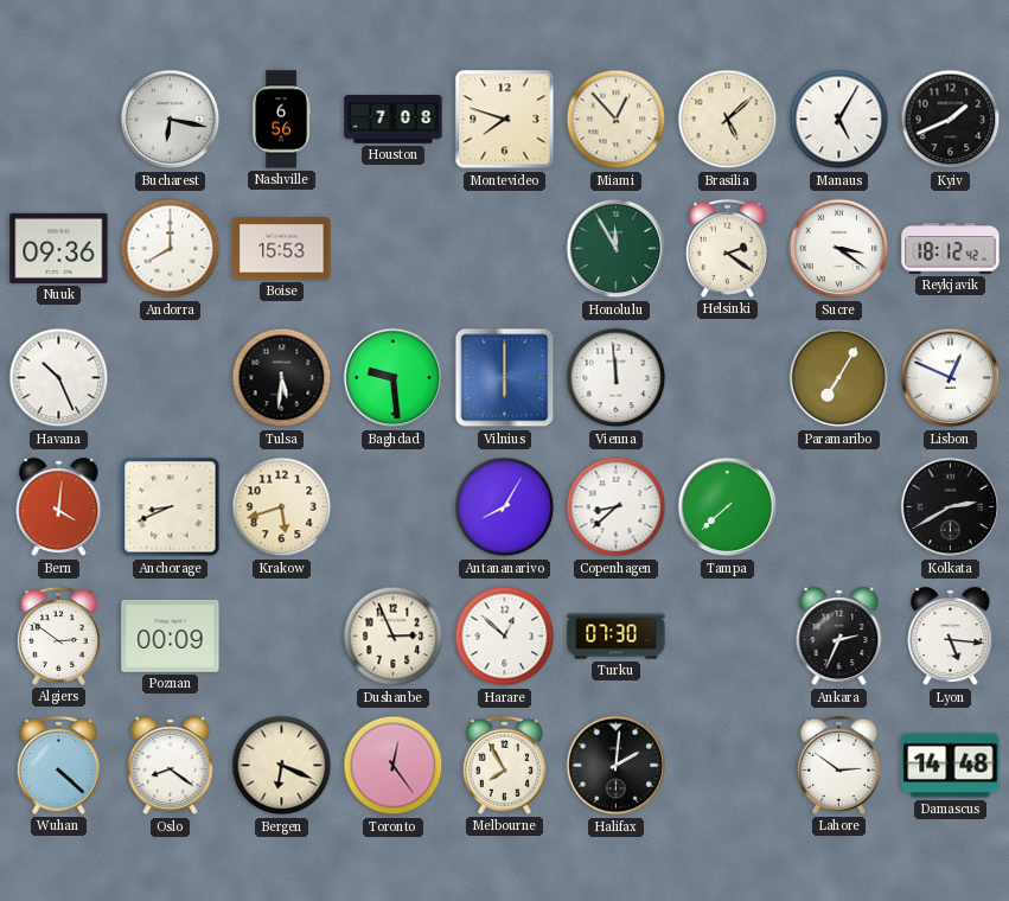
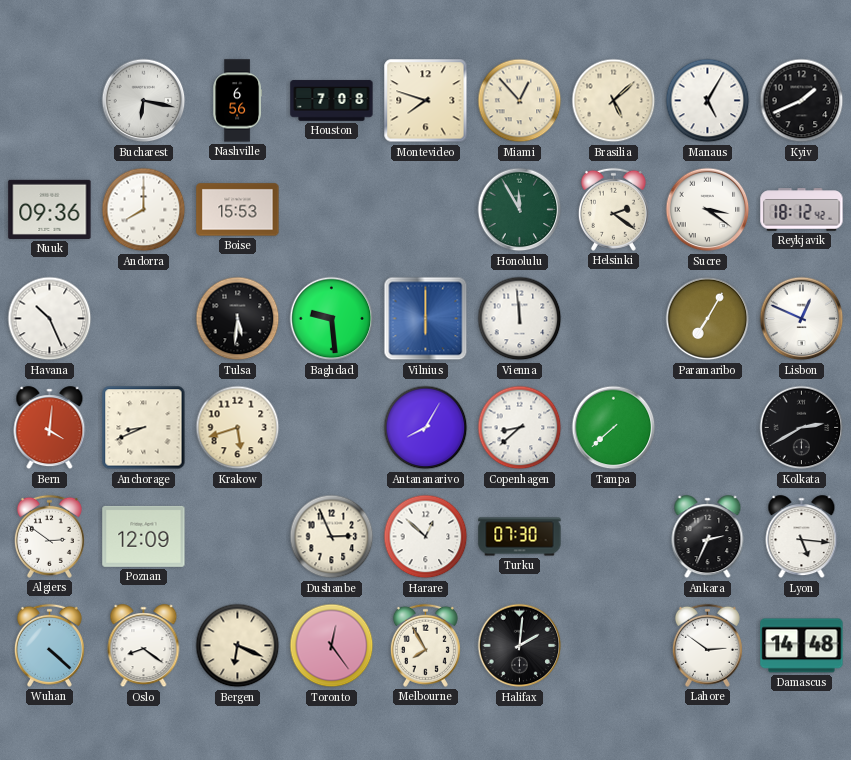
Poznan: 00:09 -> 12:09 (144, 536)
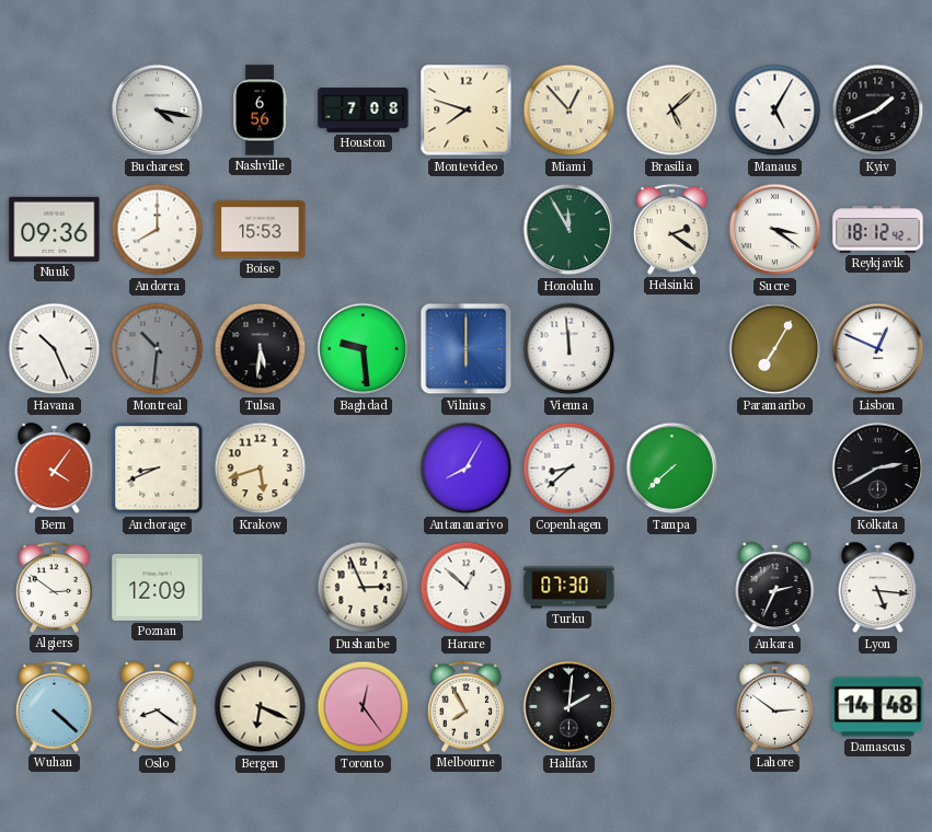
Bucharest: 6:17 -> 4:17 (158, 111)
Montreal: none -> 10:31 (158, 349)
Bern: 4:01 -> 4:06 (55, 469)
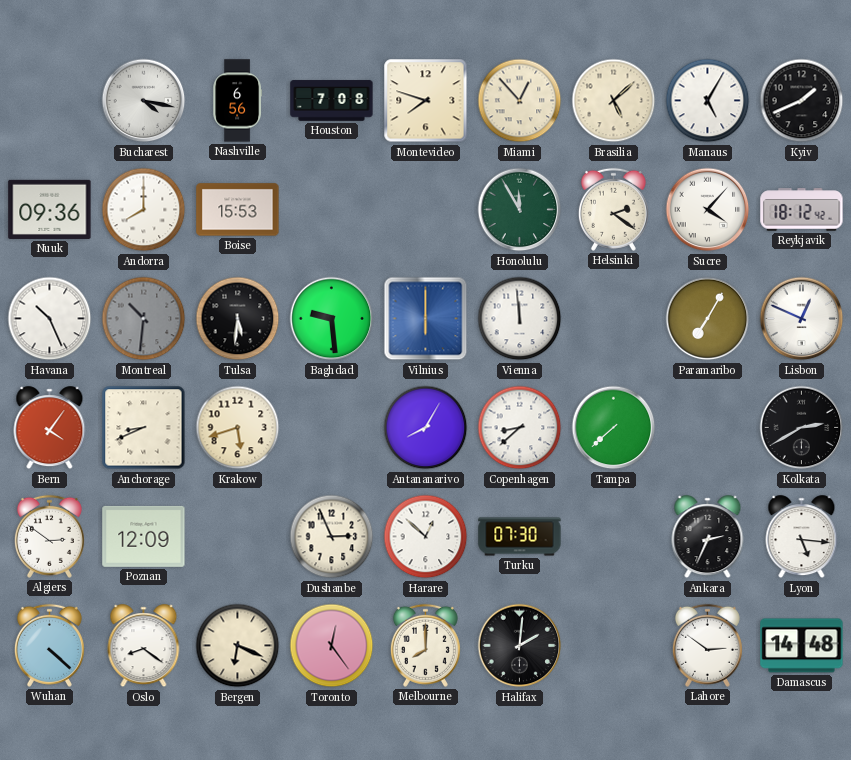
Sucre: 3:21 -> 4:07 (708, 210)
Melbourne: 7:55 -> 8:00 (425, 645)
